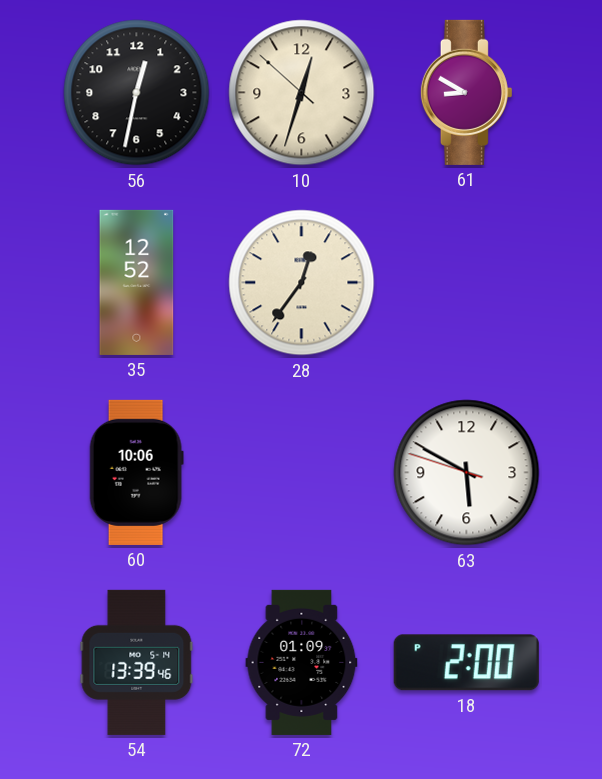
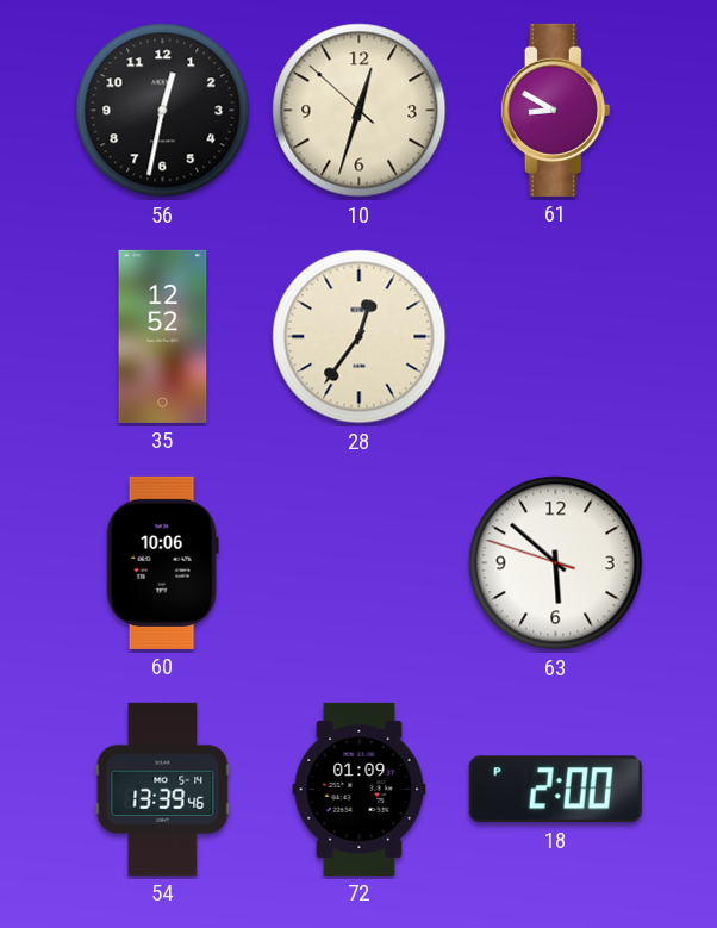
63: 5:49 -> 5:51 (556, 563)
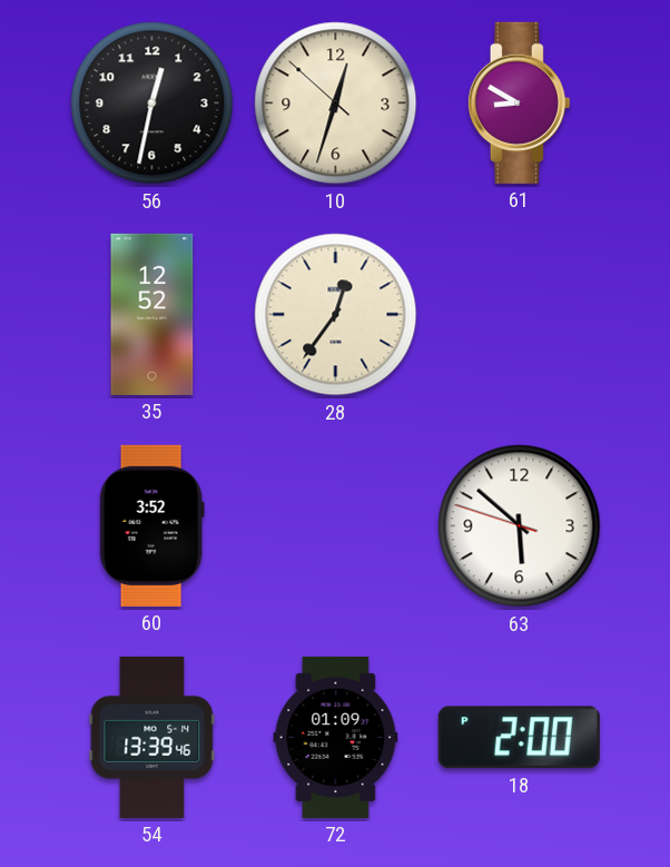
60: 10:06 -> 3:52 (151, 525)
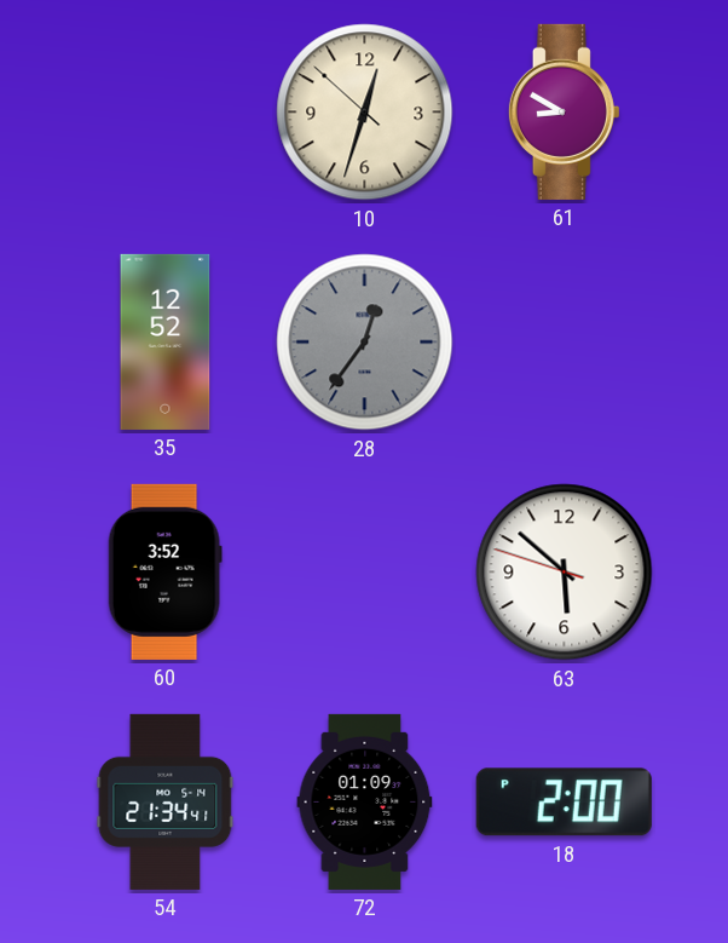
56: 12:32 -> none (152, 104)
28 dial: cream -> grey (365, 343)
54: 13:39 -> 21:34 (166, 801)
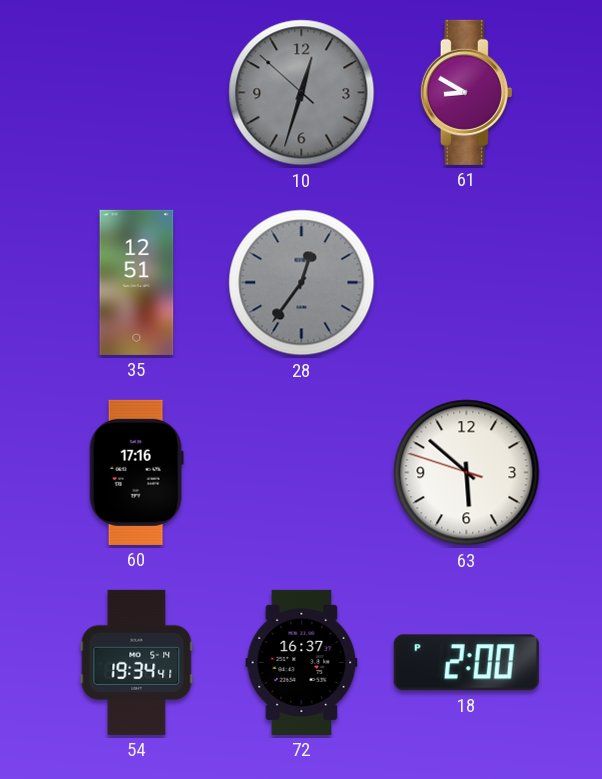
10 dial: cream -> grey (302, 93)
35: 12:52 -> 12:51 (137, 282)
60: 3:52 -> 17:16 (136, 472)
54: 21:34 -> 19:34 (137, 662)
72: 01:09 -> 16:37 (302, 662)
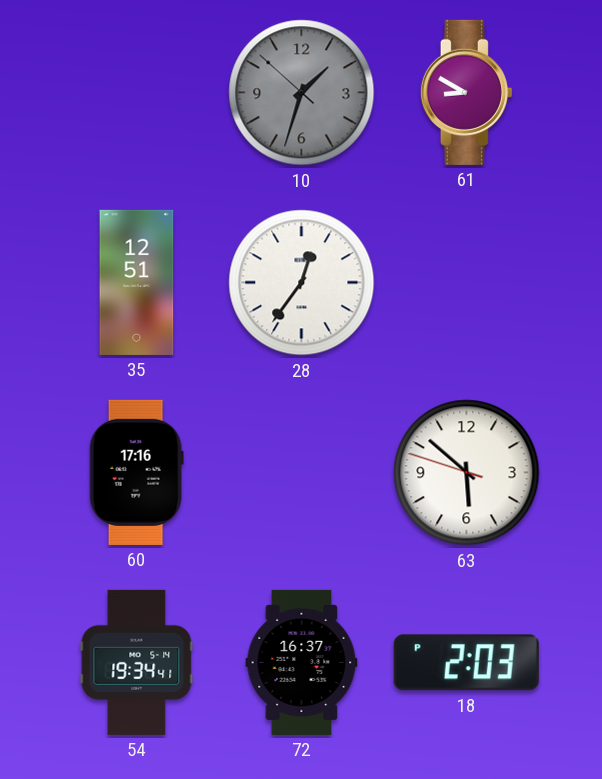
10: 12:32 -> 1:32 (302, 93)
28 dial: grey -> white (302, 283)
18: 2:00 -> 2:03 (466, 663)
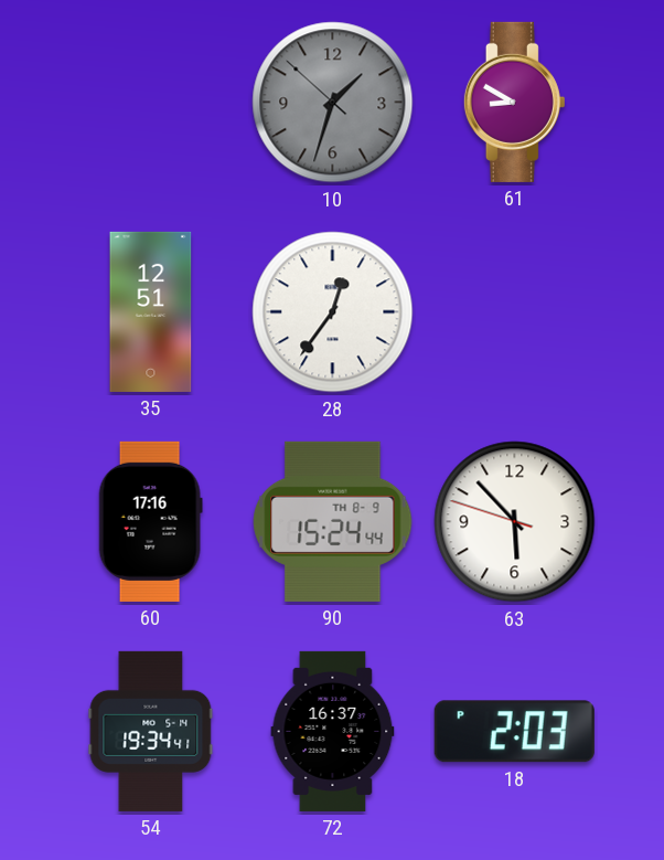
90: none -> 15:24 (333, 521)
63: 5:51 -> 5:52 (515, 522)
